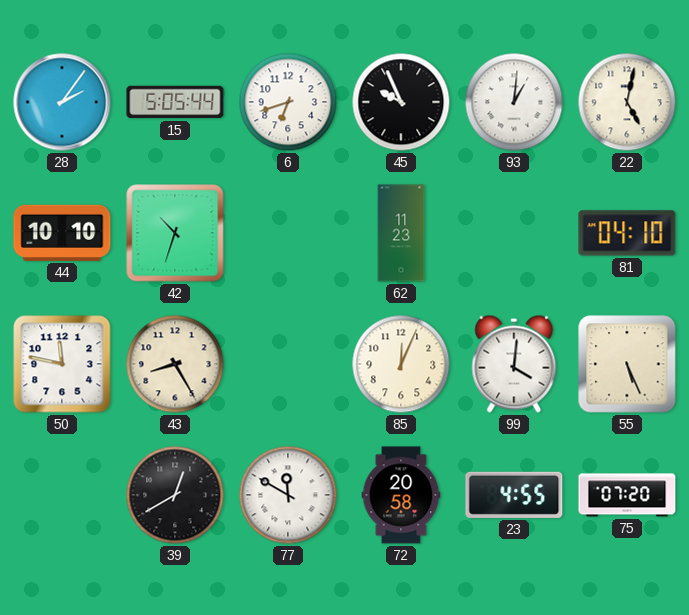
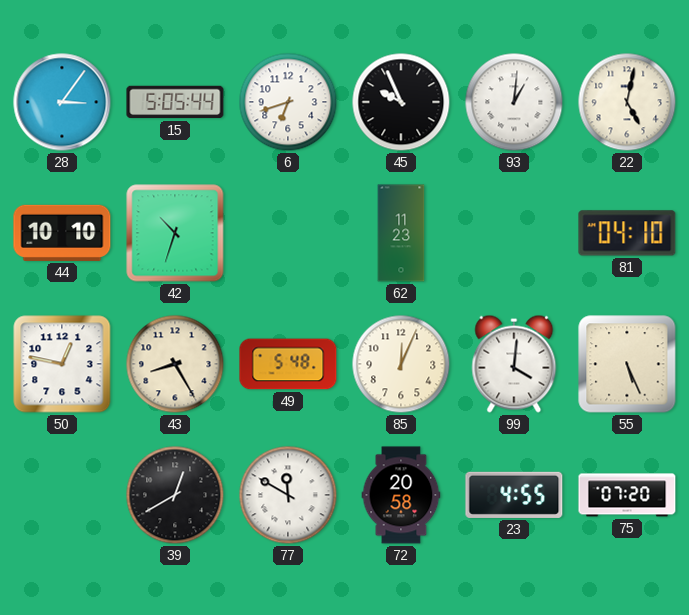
28: 2:06 -> 3:06 (62, 102)
50: 11:47 -> 12:47 (62, 364)
49: none -> 5:48 (288, 364)
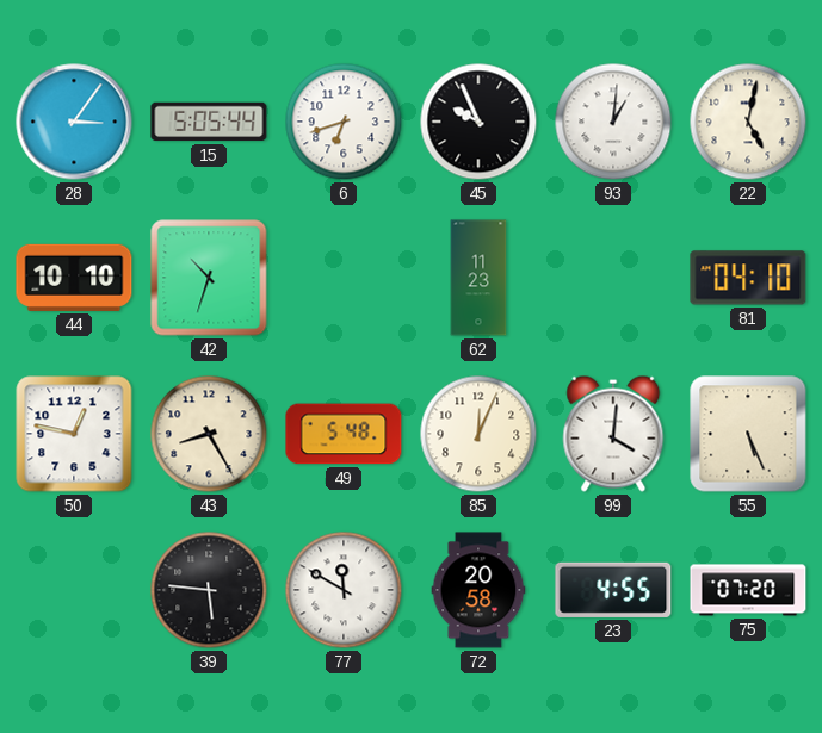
39: 12:40 -> 5:46 (209, 590)
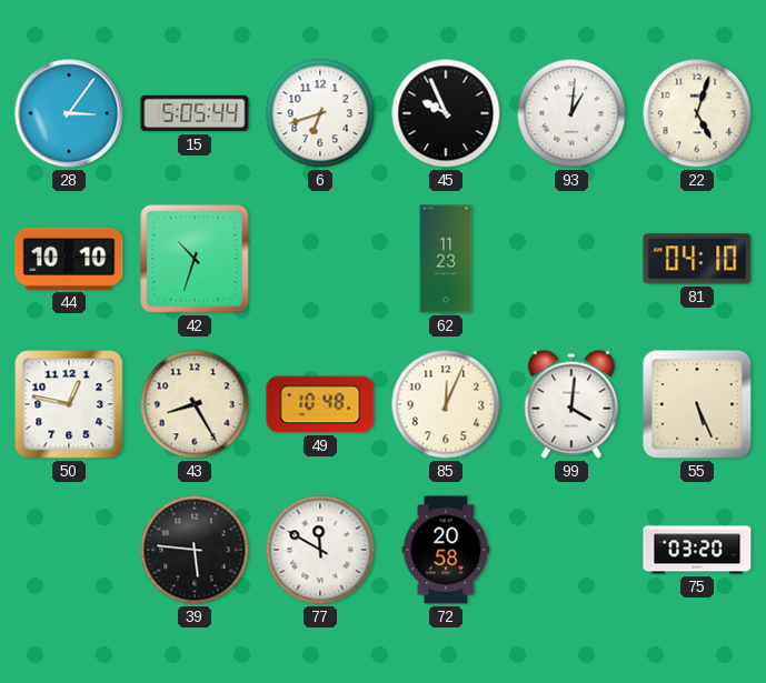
22: 5:02 -> 5:03 (697, 113)
49: 5:48 -> 10:48 (320, 404)
23: 4:55 -> none (613, 590)
75: 07:20 -> 03:20 (697, 550)
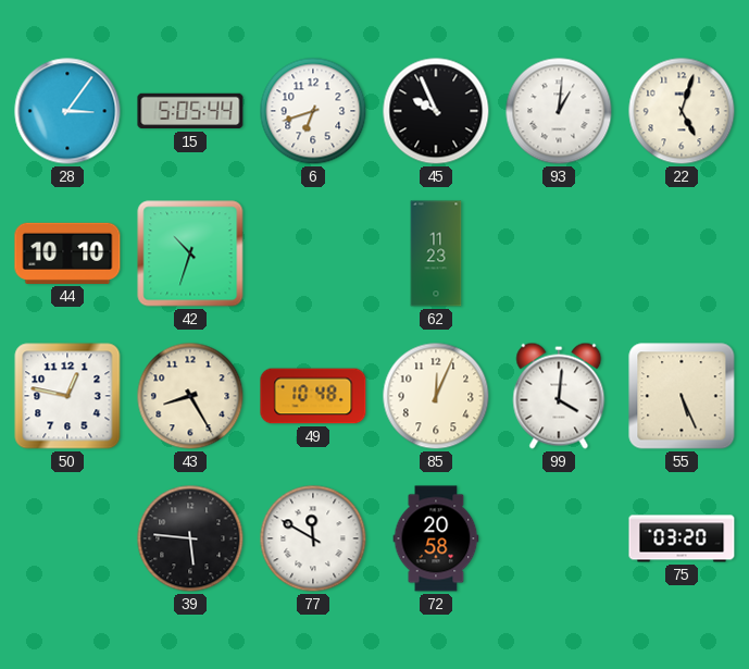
81: 04:10 -> none (697, 259)
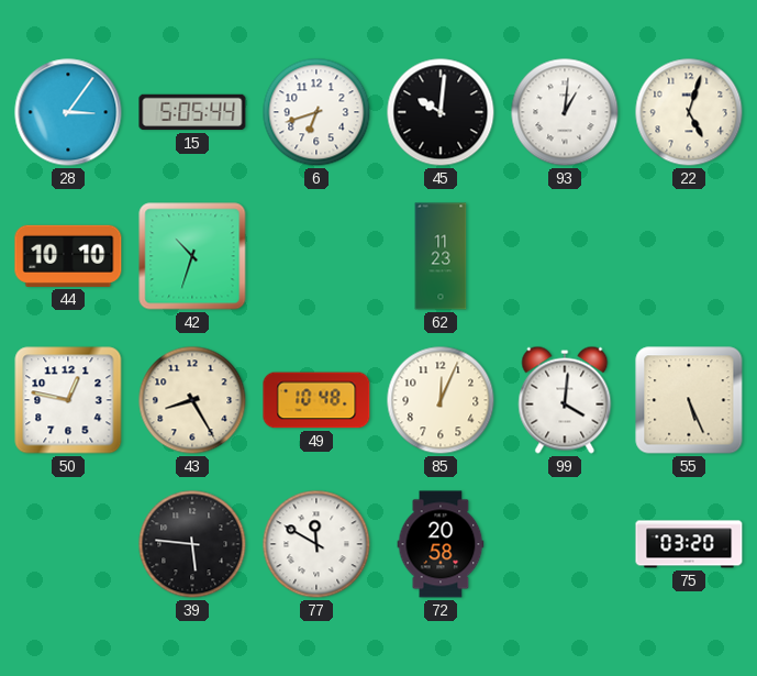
45: 9:56 -> 10:01 (441, 112)
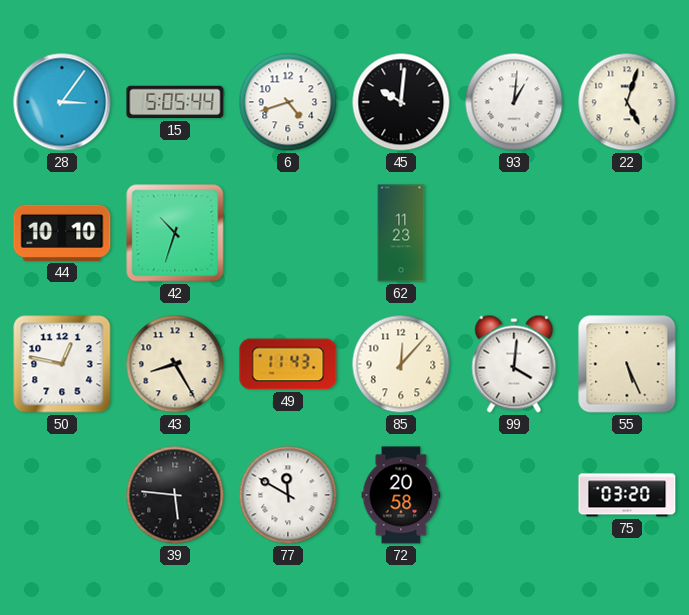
6: 6:42 -> 4:42 (288, 102)
49: 10:48 -> 11:43 (288, 364)
85: 12:04 -> 12:07 (401, 364)
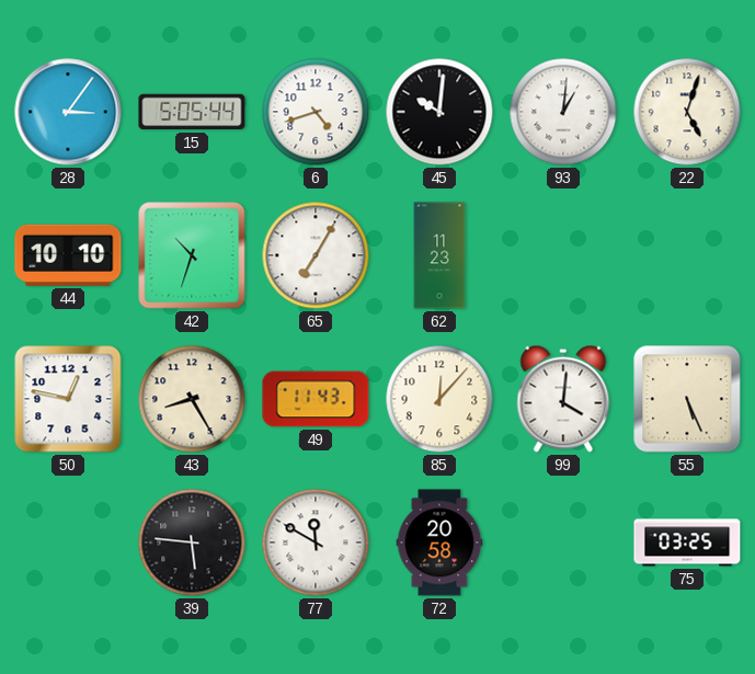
65: none -> 7:05 (316, 255)
75: 03:20 -> 03:25 (687, 542)
